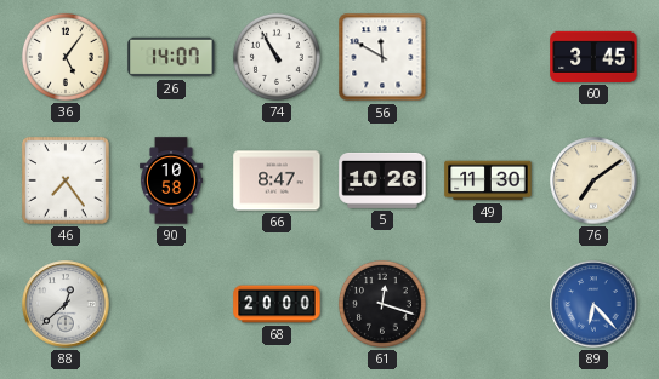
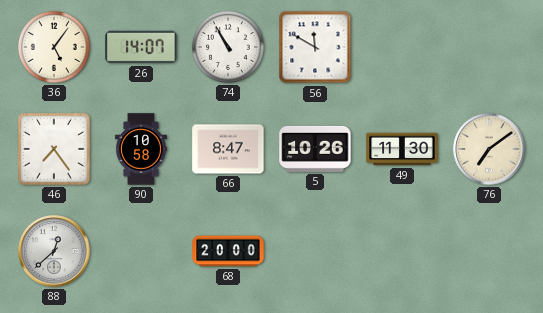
60: 3:45 -> none (593, 57)
61: 12:18 -> none (382, 304)
89: 6:23 -> none (593, 304)
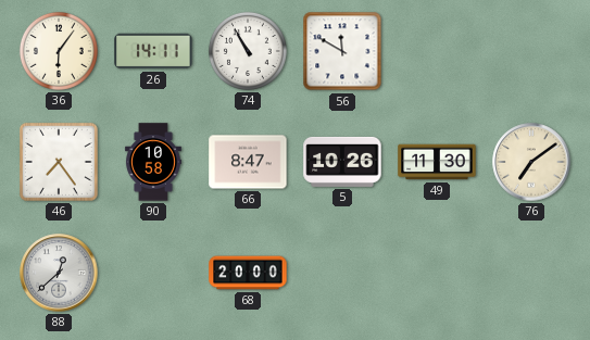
36: 5:06 -> 6:06 (59, 51)
26: 14:07 -> 14:11 (153, 51)
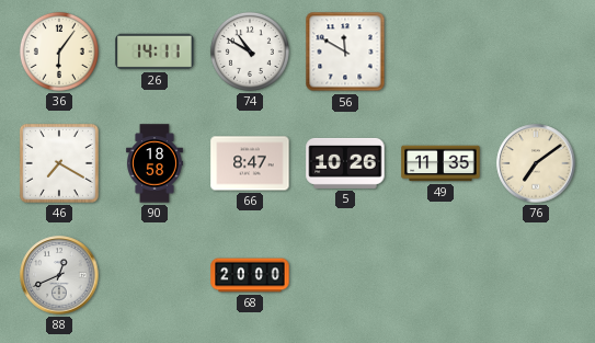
74: 10:55 -> 10:50 (250, 52)
46: 7:24 -> 7:20 (59, 163)
90: 10:58 -> 18:58 (155, 163)
49: 11:30 -> 11:35 (440, 163)
88: 12:38 -> 12:41 (59, 275)
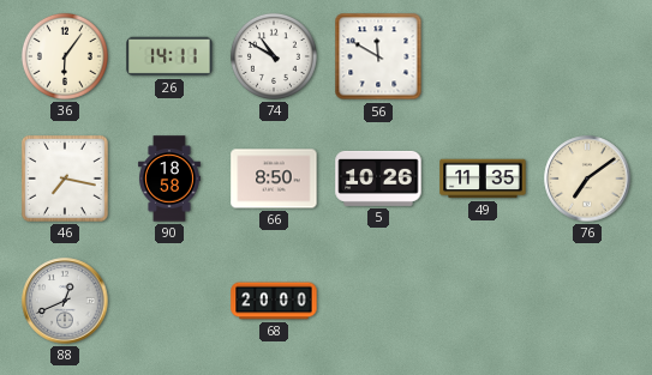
46: 7:20 -> 7:17 (65, 179)
66: 8:47 -> 8:50 (274, 179)
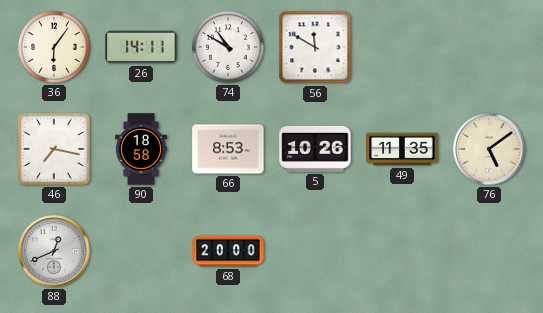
66: 8:50 -> 8:53 (228, 149)
76: 7:09 -> 5:09 (489, 149)
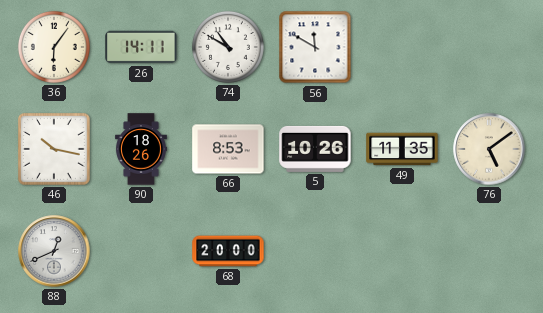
46: 7:17 -> 10:17 (54, 149)
90: 18:58 -> 18:26 (141, 149)
